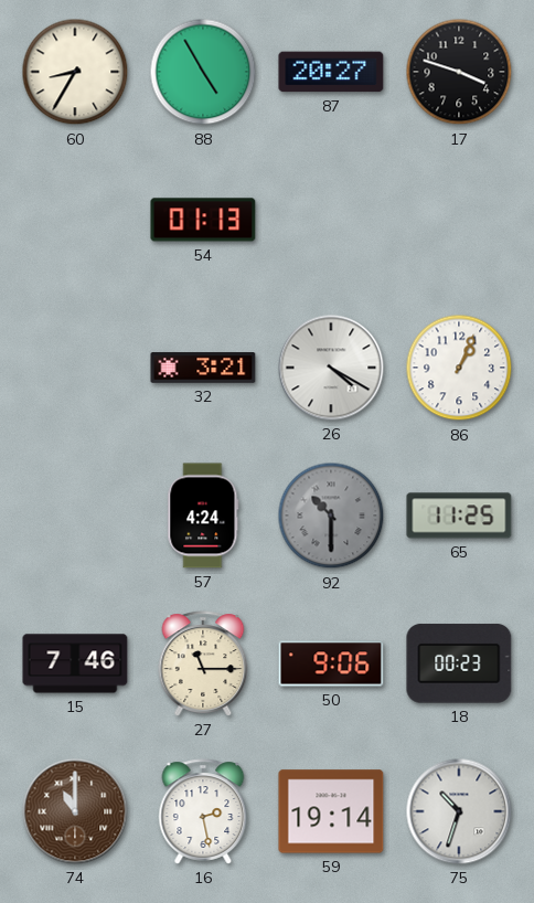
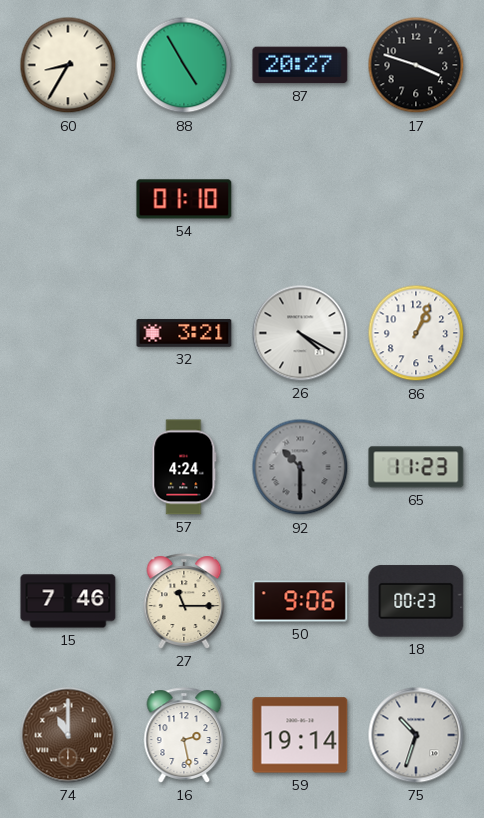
54: 01:13 -> 01:10 (184, 199)
65: 11:25 -> 11:23 (416, 467)
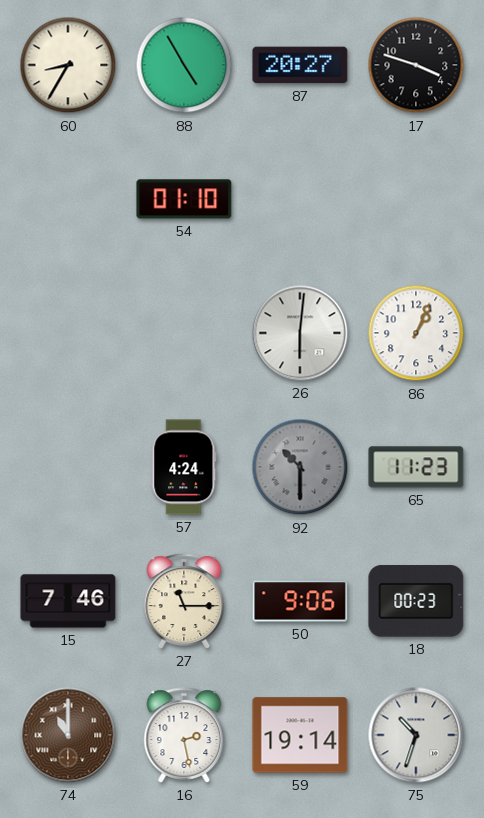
32: 3:21 -> none (184, 333)
26: 4:20 -> 6:01 (300, 333)
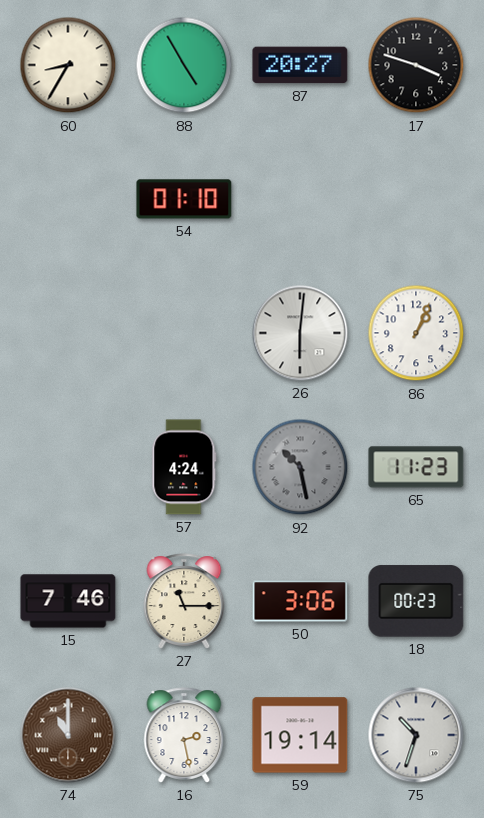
92: 10:30 -> 10:28 (300, 467)
50: 9:06 -> 3:06 (300, 601)
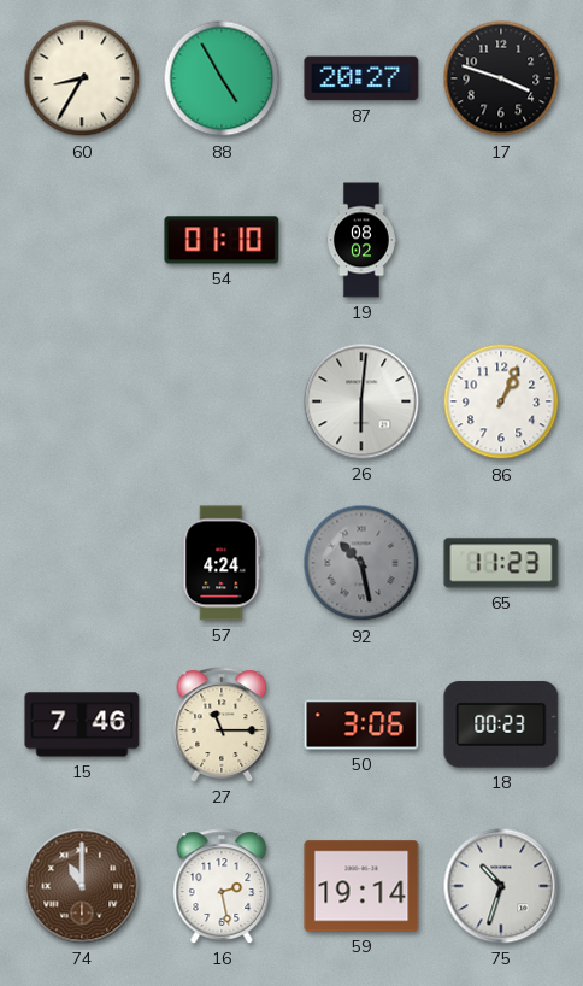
19: none -> 08:02 (363, 240)
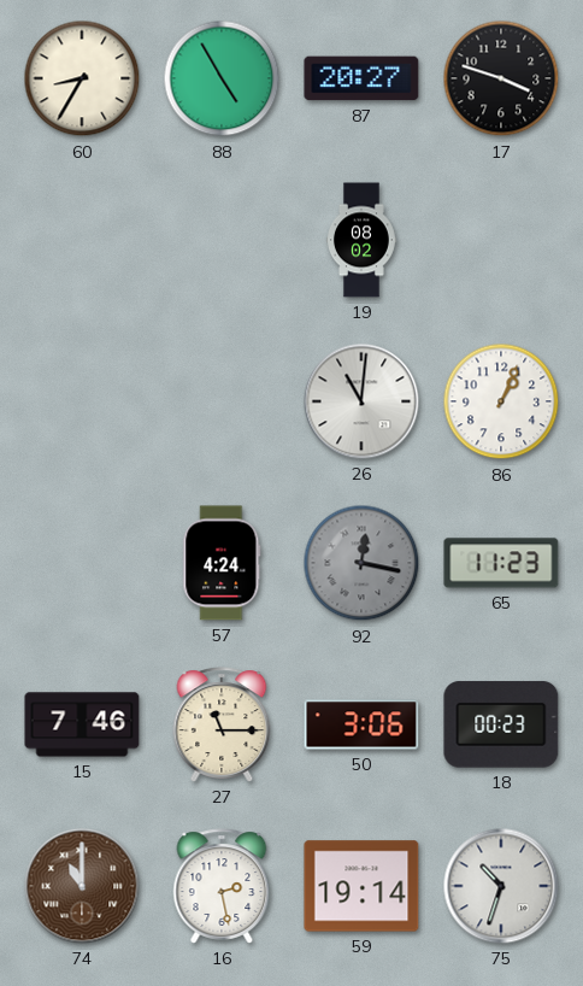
54: 01:10 -> none (222, 240)
26: 6:01 -> 11:01 (361, 401)
92: 10:28 -> 12:17 (361, 563)
